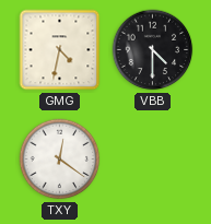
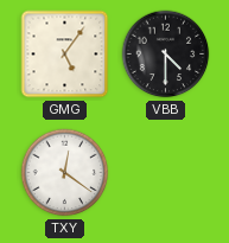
GMG: 4:32 -> 5:06 (65, 55)
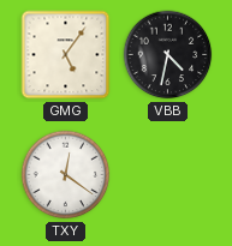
VBB: 4:30 -> 4:32 (168, 55)
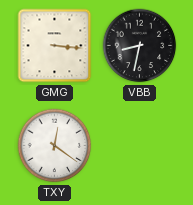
GMG: 5:06 -> 3:16 (55, 46)
VBB: 4:32 -> 8:32 (140, 46)
